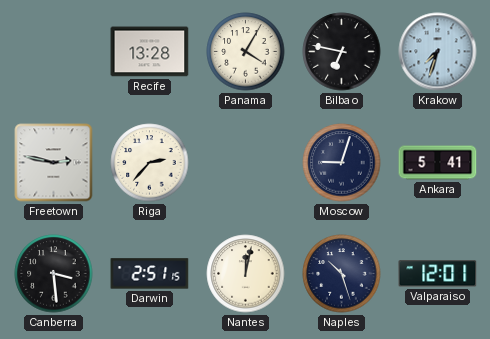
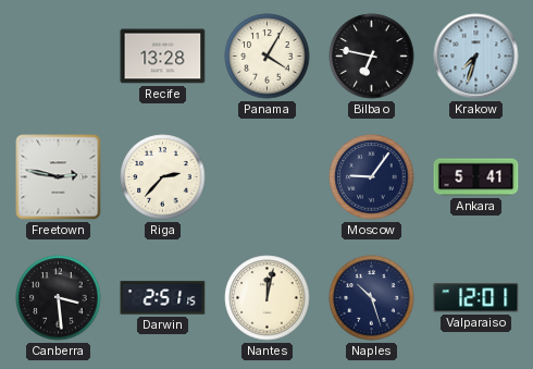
Moscow: 9:03 -> 9:06 (372, 177)
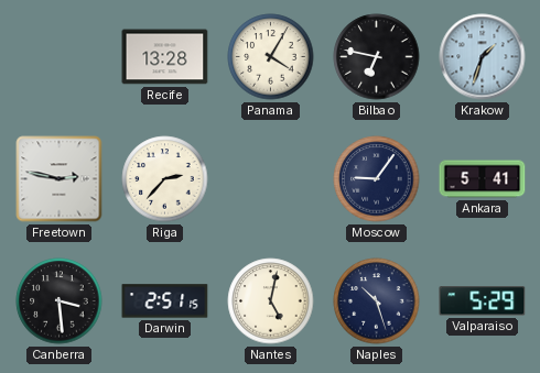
Krakow: 7:33 -> 1:33 (483, 57)
Nantes: 12:02 -> 5:02 (271, 301)
Valparaiso: 12:01 -> 5:29 (483, 301)
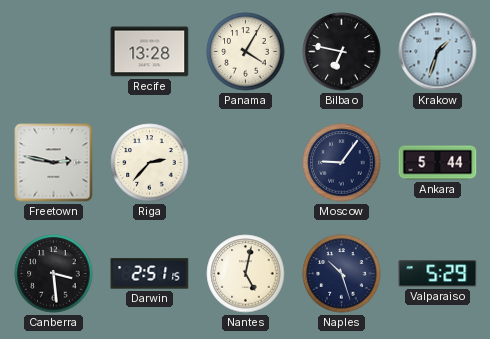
Ankara: 5:41 -> 5:44 (438, 163)
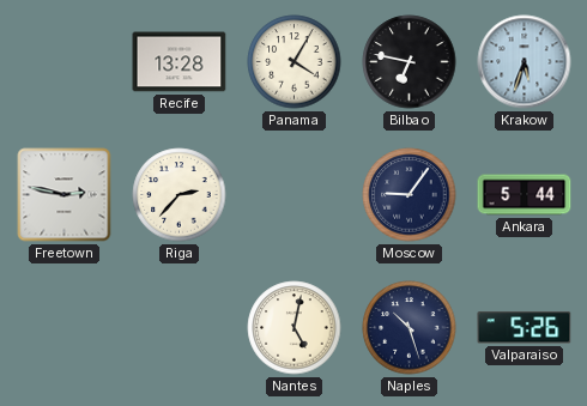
Krakow: 1:33 -> 5:33 (525, 62)
Canberra: 3:29 -> none (54, 274)
Darwin: 2:51 -> none (150, 274)
Valparaiso: 5:29 -> 5:26 (525, 328)
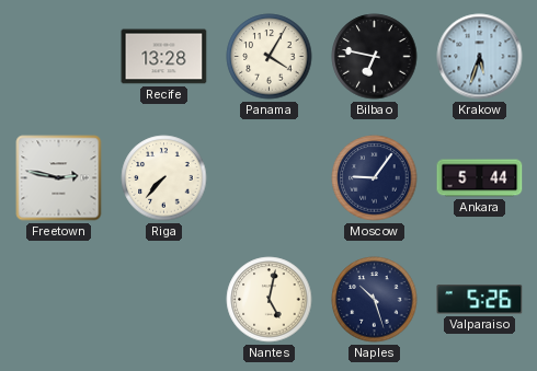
Riga: 2:37 -> 7:37 (164, 178)
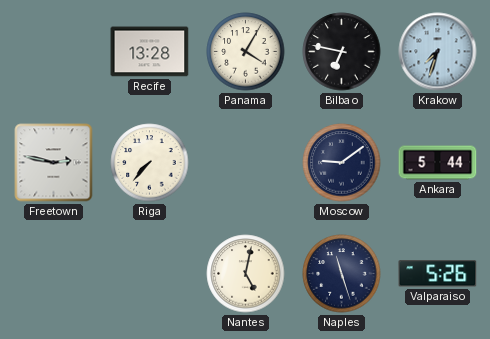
Krakow: 5:33 -> 7:33 (438, 52)
Moscow: 9:06 -> 9:09 (342, 163)
Naples: 10:27 -> 11:27 (342, 274)
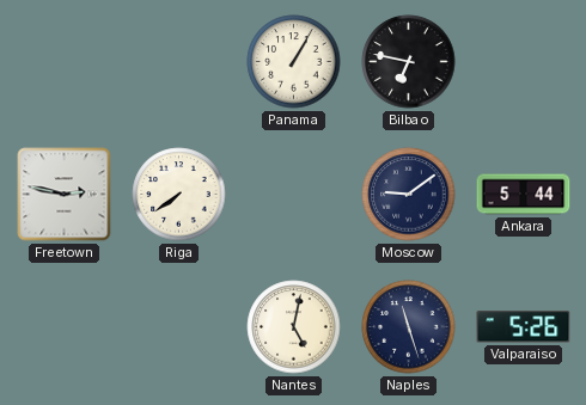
Recife: 13:28 -> none (150, 52)
Panama: 4:05 -> 1:05 (294, 62)
Krakow: 7:33 -> none (438, 52)
Riga: 7:37 -> 7:39 (179, 195)
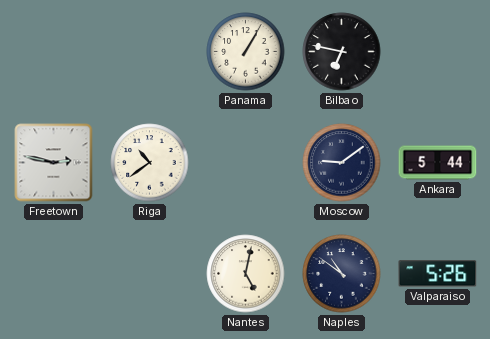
Riga: 7:39 -> 10:39 (150, 163)
Naples: 11:27 -> 10:51 (342, 274)
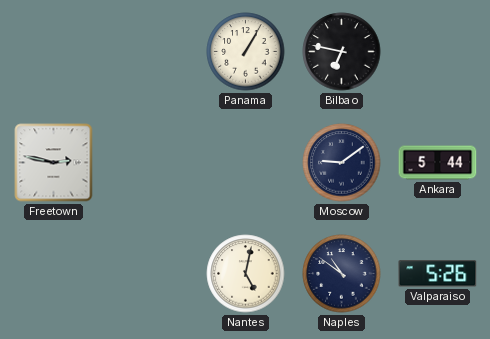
Riga: 10:39 -> none (150, 163)
